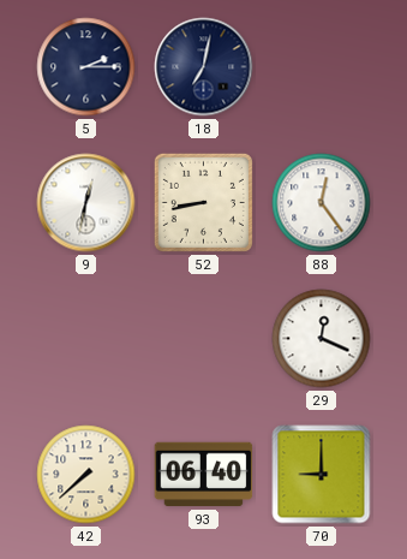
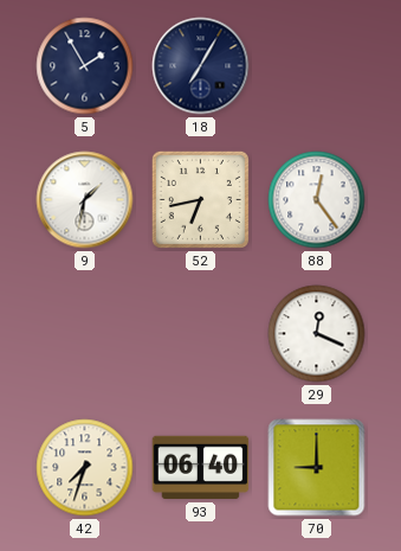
5: 2:15 -> 1:55 (85, 66)
18: 7:02 -> 7:05 (201, 66)
9: 12:32 -> 1:32 (85, 200)
52: 8:43 -> 6:43 (200, 199)
42: 7:38 -> 7:33 (85, 468)
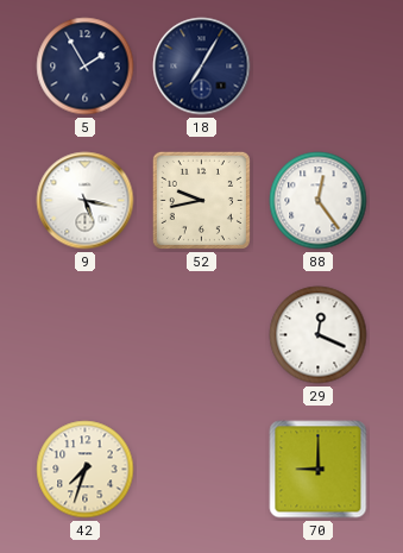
9: 1:32 -> 5:17 (86, 201)
52: 6:43 -> 9:43 (201, 200)
93: 06:40 -> none (201, 468)
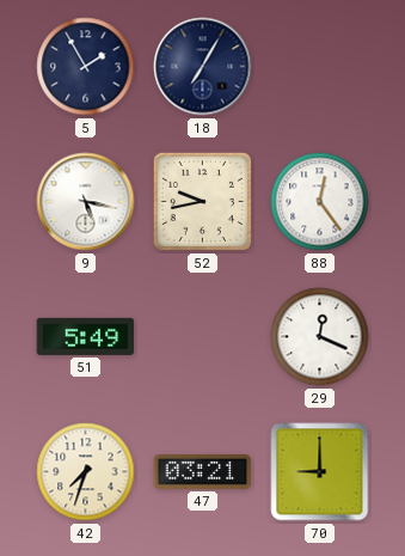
51: none -> 5:49 (86, 336)
47: none -> 03:21 (203, 471)
